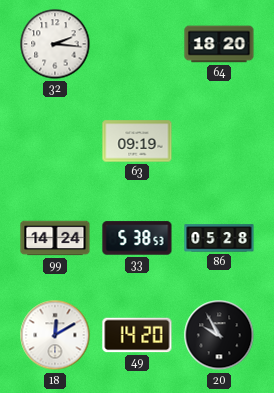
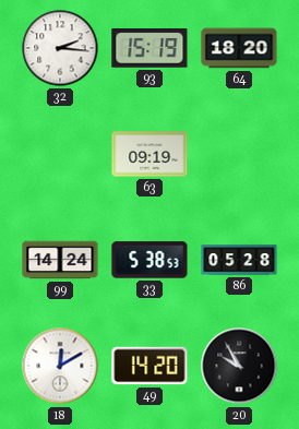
93: none -> 15:19 (149, 49)
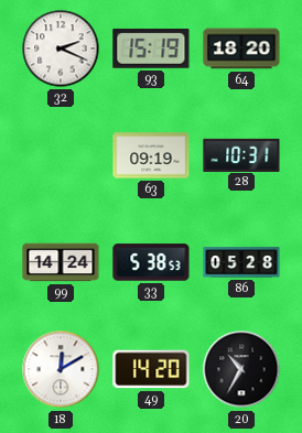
32: 2:16 -> 2:19 (61, 48)
28: none -> 10:31 (241, 154)
20: 9:55 -> 10:35 (241, 369)
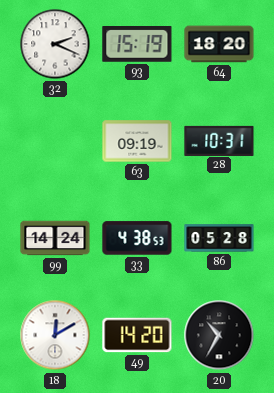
33: 5:38 -> 4:38 (137, 238)
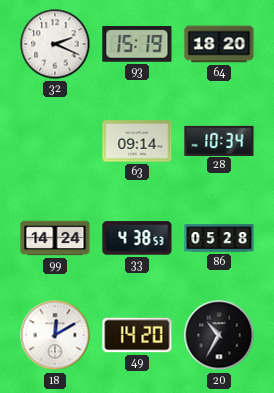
63: 09:19 -> 09:14 (137, 141)
28: 10:31 -> 10:34 (219, 140)
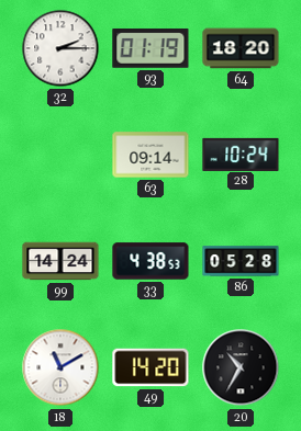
32: 2:19 -> 2:15 (60, 48)
93: 15:19 -> 01:19 (150, 49)
28: 10:34 -> 10:24 (241, 154)
18: 12:10 -> 11:10 (60, 367)
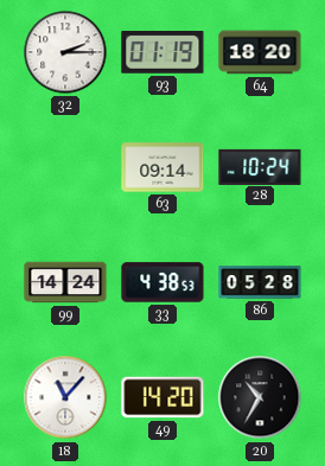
18: 11:10 -> 11:07 (65, 397)
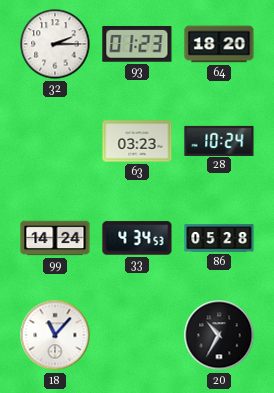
93: 01:19 -> 01:23 (137, 45)
63: 09:14 -> 03:23 (137, 141)
33: 4:38 -> 4:34 (137, 238)
49: 14:20 -> none (162, 397)
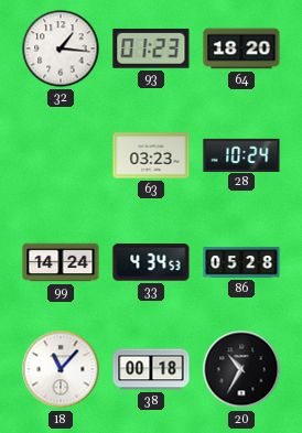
32: 2:15 -> 1:16 (61, 48)
38: none -> 00:18 (151, 369)
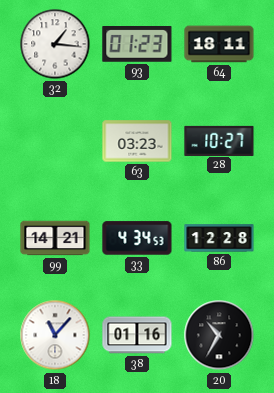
64: 18:20 -> 18:11 (219, 44)
28: 10:24 -> 10:27 (219, 140)
99: 14:24 -> 14:21 (55, 238)
86: 05:28 -> 12:28 (219, 238)
38: 00:18 -> 01:16 (137, 335)
